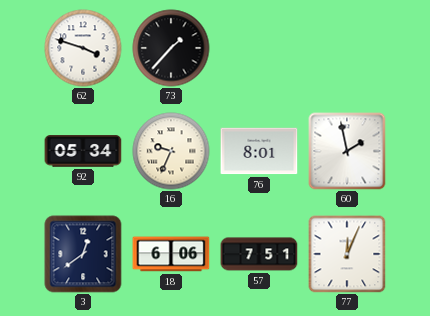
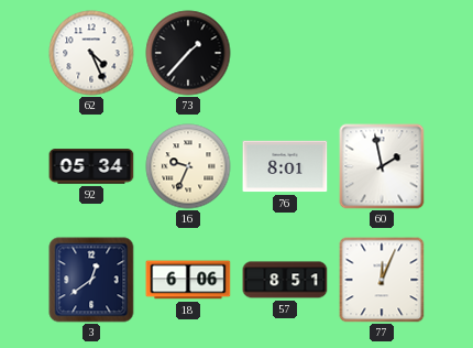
62: 3:48 -> 4:26 (91, 53)
57: 7:51 -> 8:51 (285, 280)
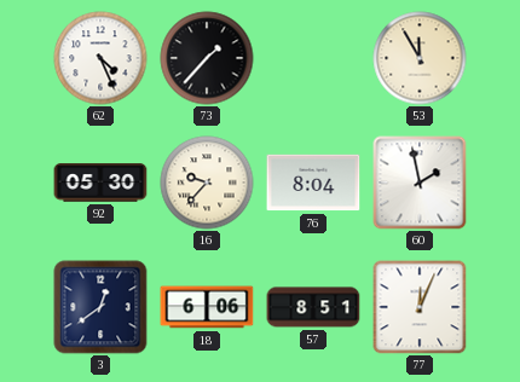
53: none -> 11:55 (420, 58)
92: 05:34 -> 05:30 (100, 183)
16: 9:34 -> 9:37 (207, 183)
76: 8:01 -> 8:04 (313, 183)
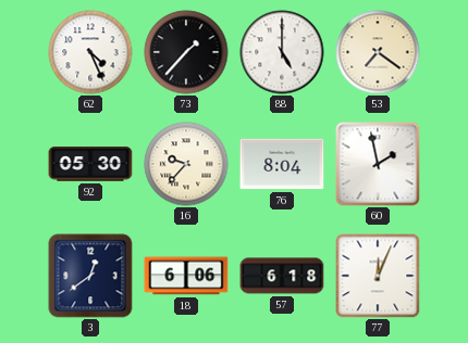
88: none -> 5:00 (282, 52)
53: 11:55 -> 7:21 (378, 52)
57: 8:51 -> 6:18 (282, 276)
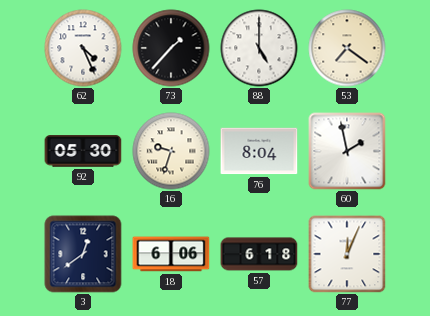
16: 9:37 -> 9:33 (171, 151)
